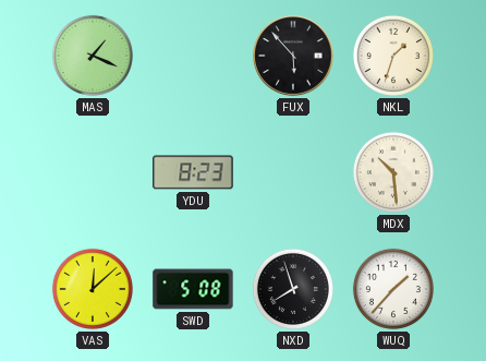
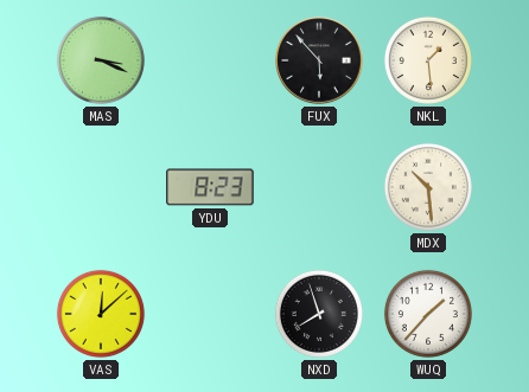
MAS: 1:19 -> 3:19 (101, 60)
NKL: 1:33 -> 1:29 (428, 60)
SWD: 5:08 -> none (193, 289)
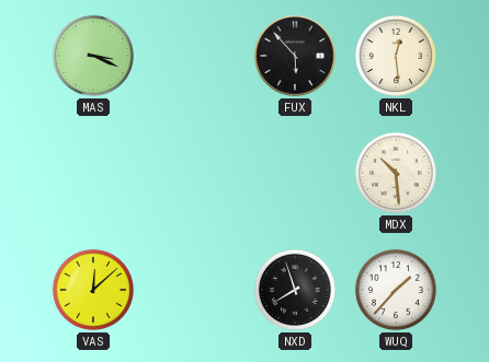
NKL: 1:29 -> 12:29 (396, 56)
YDU: 8:23 -> none (210, 187)
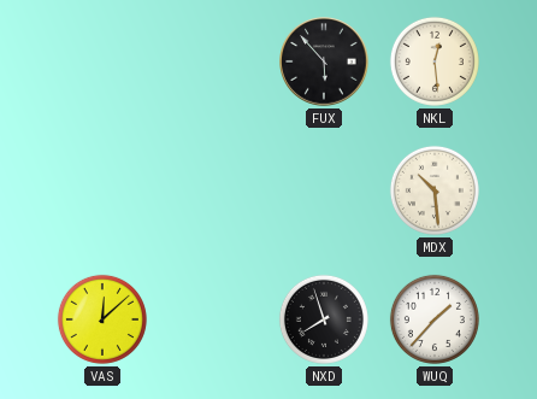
MAS: 3:19 -> none (93, 56)
